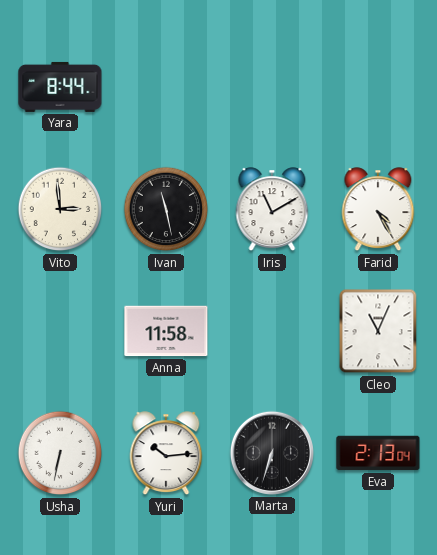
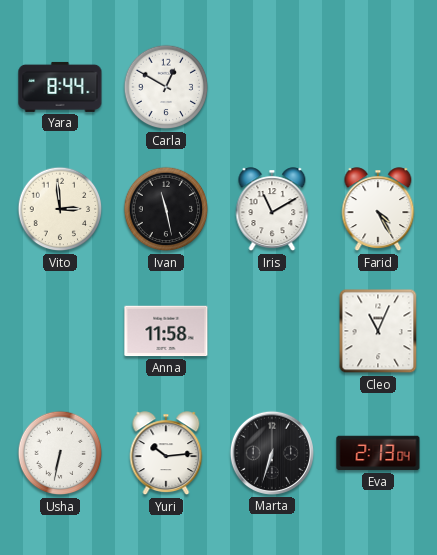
Carla: none -> 12:50 (166, 87)
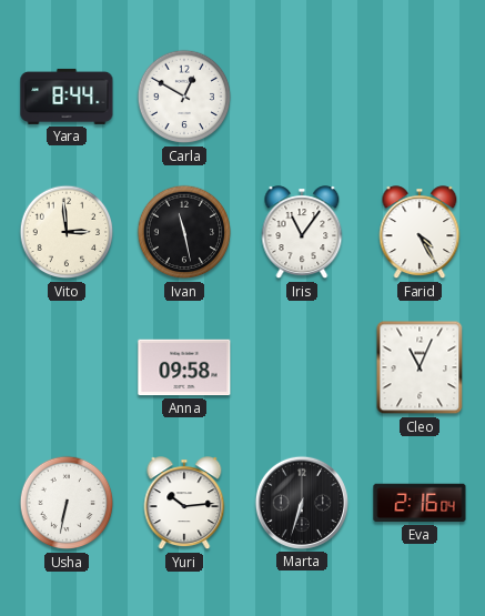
Iris: 11:10 -> 11:06 (302, 233)
Anna: 11:58 -> 09:58 (184, 367)
Eva: 2:13 -> 2:16 (420, 503)
